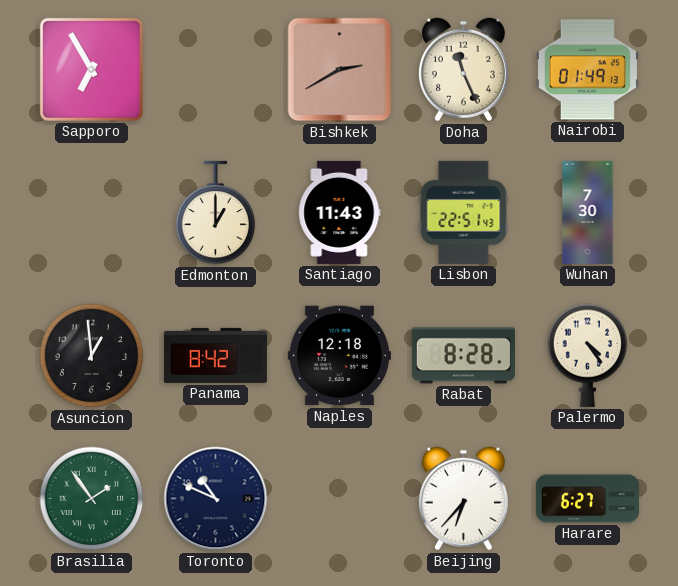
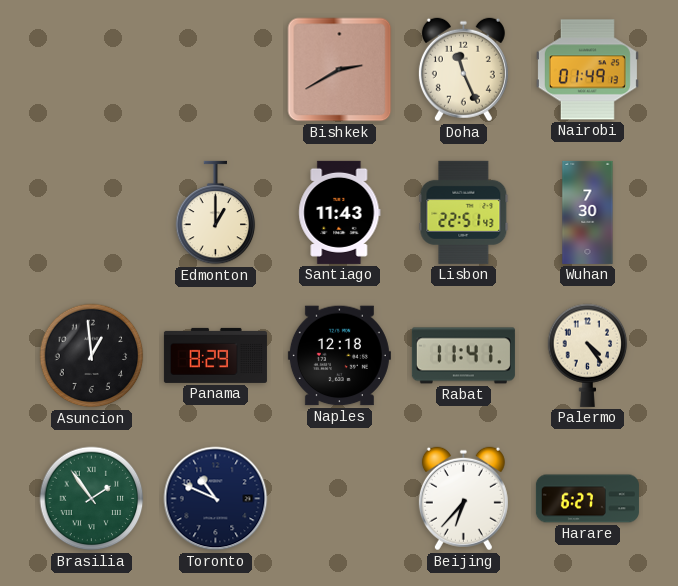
Sapporo: 6:55 -> none (91, 69)
Panama: 8:42 -> 8:29 (215, 355)
Rabat: 8:28 -> 11:41 (463, 356)
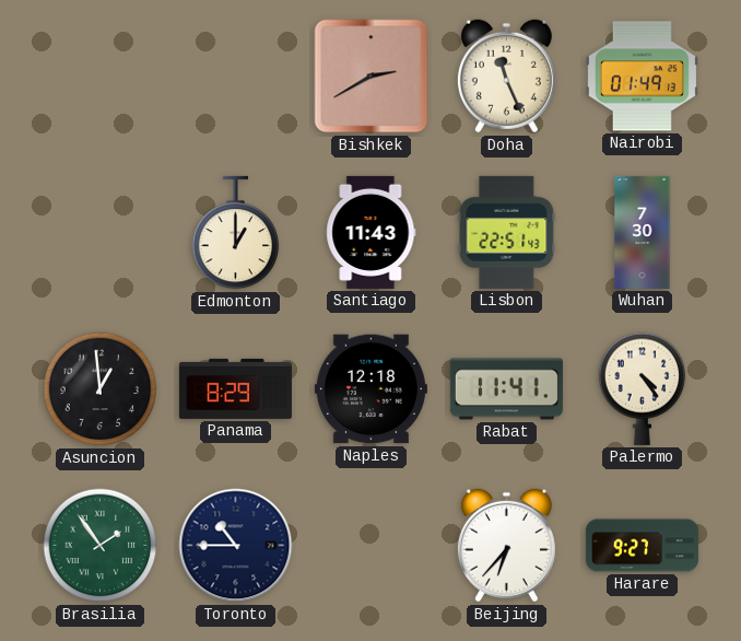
Toronto: 10:49 -> 10:45 (236, 546)
Harare: 6:27 -> 9:27 (642, 546)
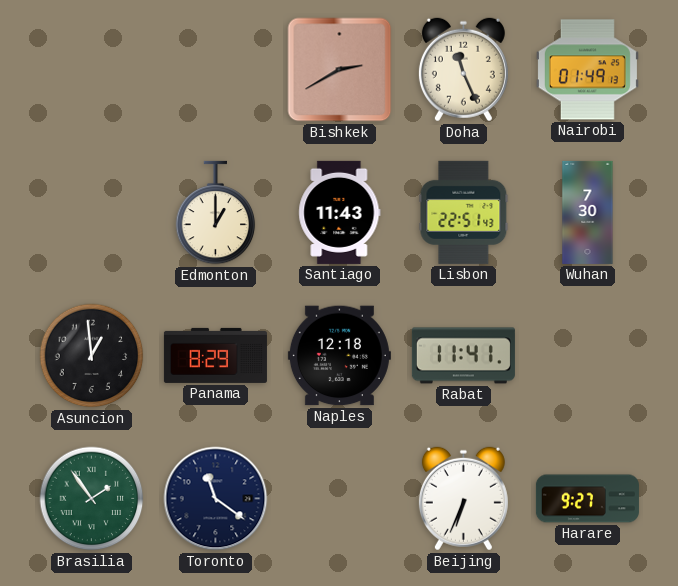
Palermo: 4:24 -> none (643, 388)
Toronto: 10:45 -> 11:21 (216, 499)
Beijing: 6:37 -> 6:34 (463, 499)
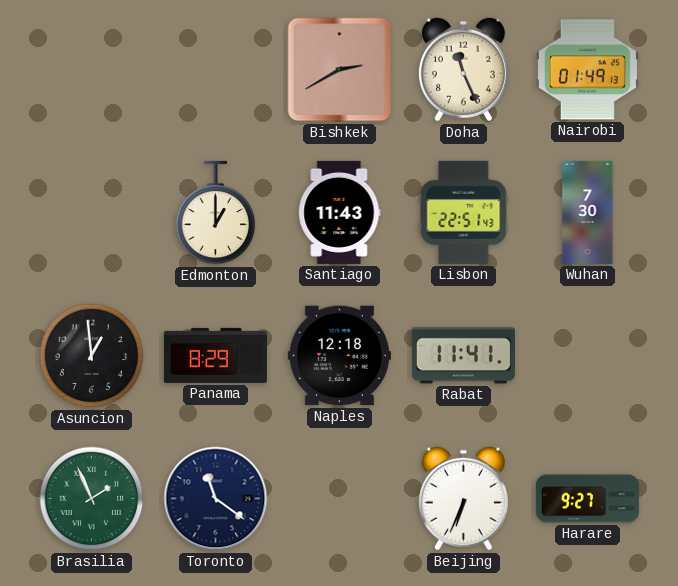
Brasilia: 1:54 -> 1:56 (92, 499)
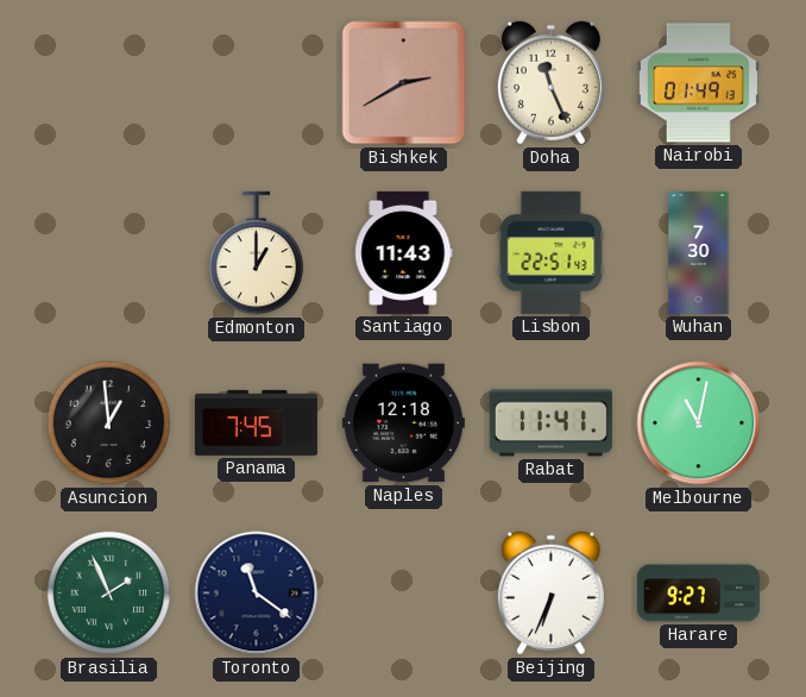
Panama: 8:29 -> 7:45 (256, 422)
Melbourne: none -> 11:02 (699, 423)
